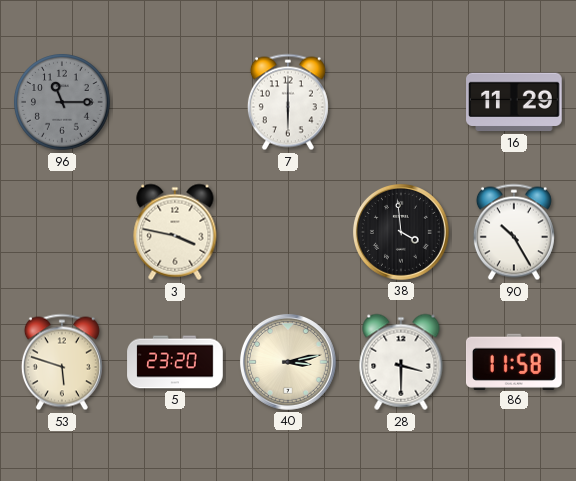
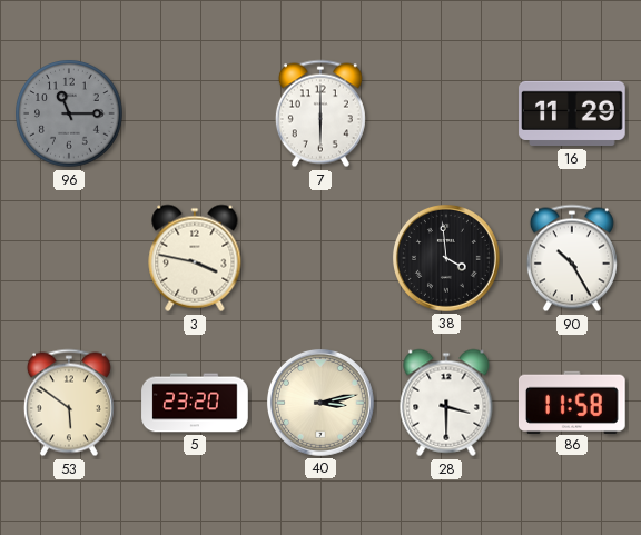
53: 5:48 -> 5:51 (69, 403)
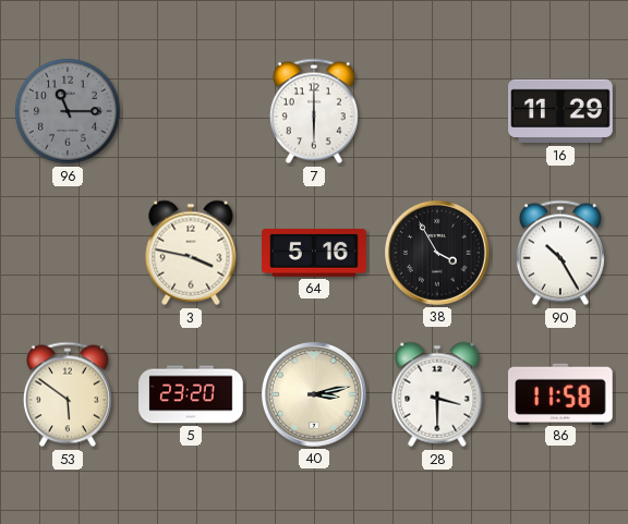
64: none -> 5:16 (314, 253)
38: 3:59 -> 3:55 (437, 253)
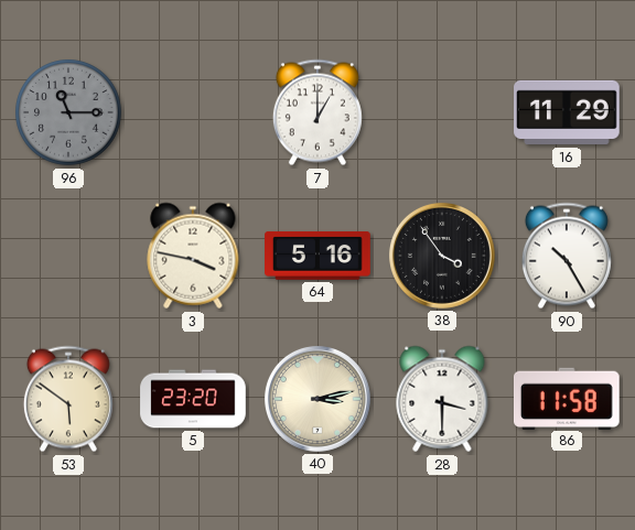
7: 6:00 -> 1:00 (317, 112)
38: 3:55 -> 3:54 (442, 256)
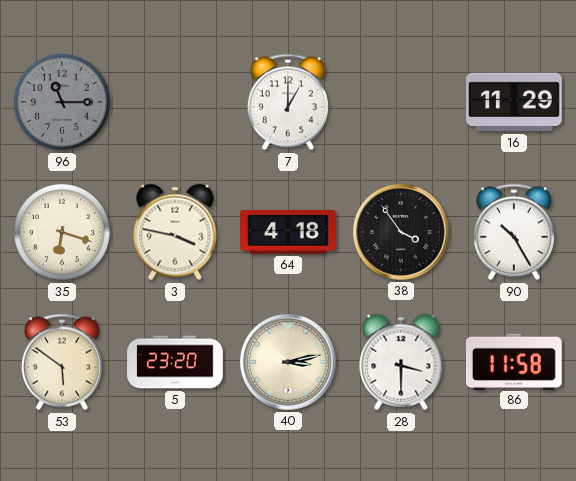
35: none -> 6:18 (62, 232)
64: 5:16 -> 4:18 (288, 232)
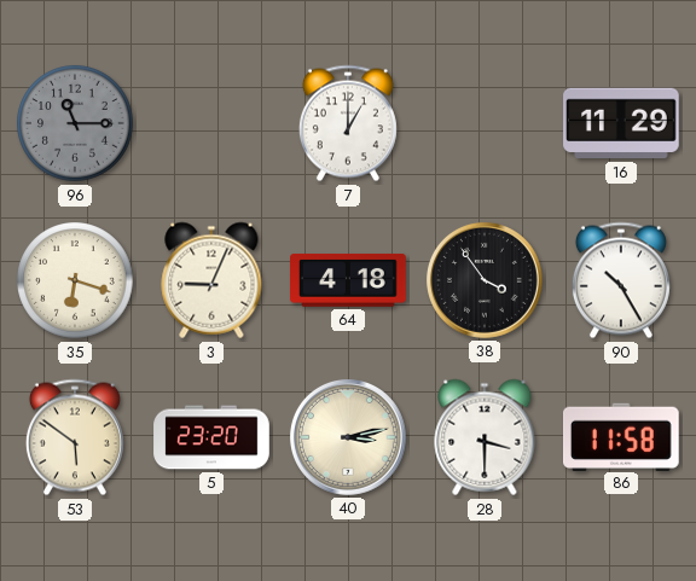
3: 3:47 -> 9:04 (211, 280)
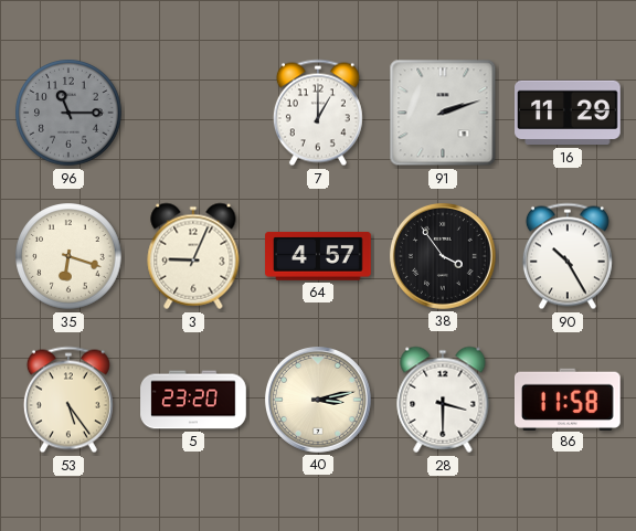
91: none -> 2:12 (443, 113)
64: 4:18 -> 4:57 (318, 256)
53: 5:51 -> 5:24 (68, 400)
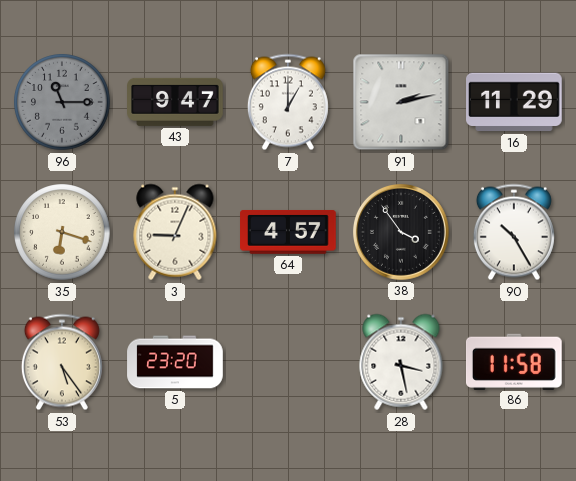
43: none -> 9:47 (175, 102)
91: 2:12 -> 2:13 (401, 102)
40: 3:13 -> none (318, 400)
28: 3:30 -> 3:28 (401, 362)
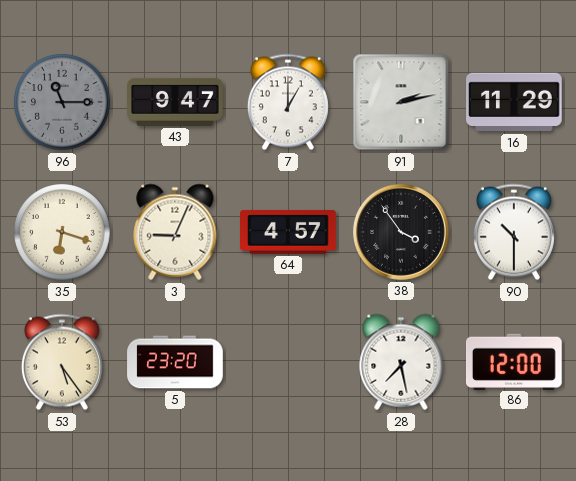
90: 10:25 -> 10:30 (514, 232)
28: 3:28 -> 7:28 (401, 362)
86: 11:58 -> 12:00 (515, 361)
